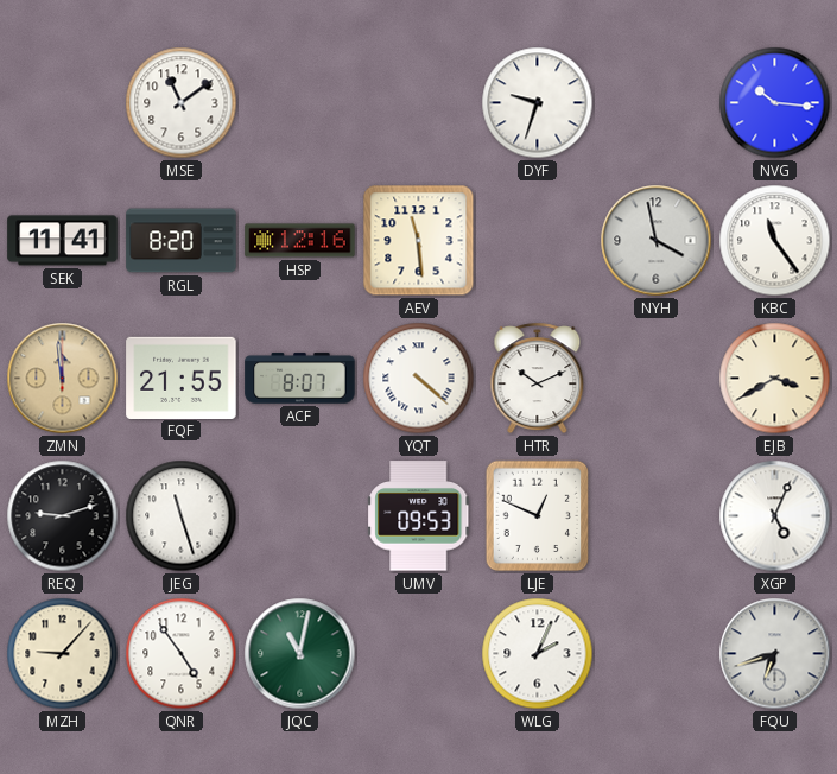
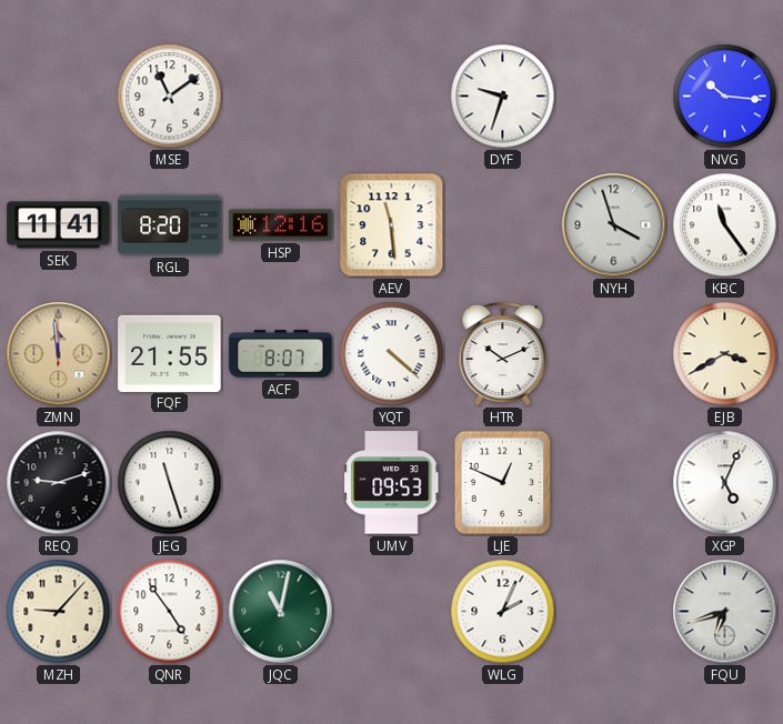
NYH: 3:58 -> 3:57 (614, 225)
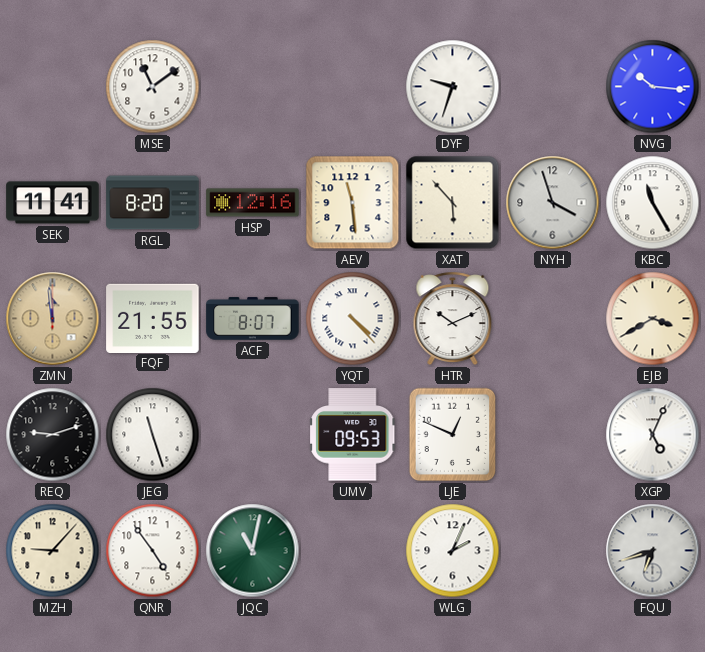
XAT: none -> 5:53 (453, 203)
KBC: 11:24 -> 11:25 (653, 203)
YQT: 4:22 -> 4:23 (353, 319)
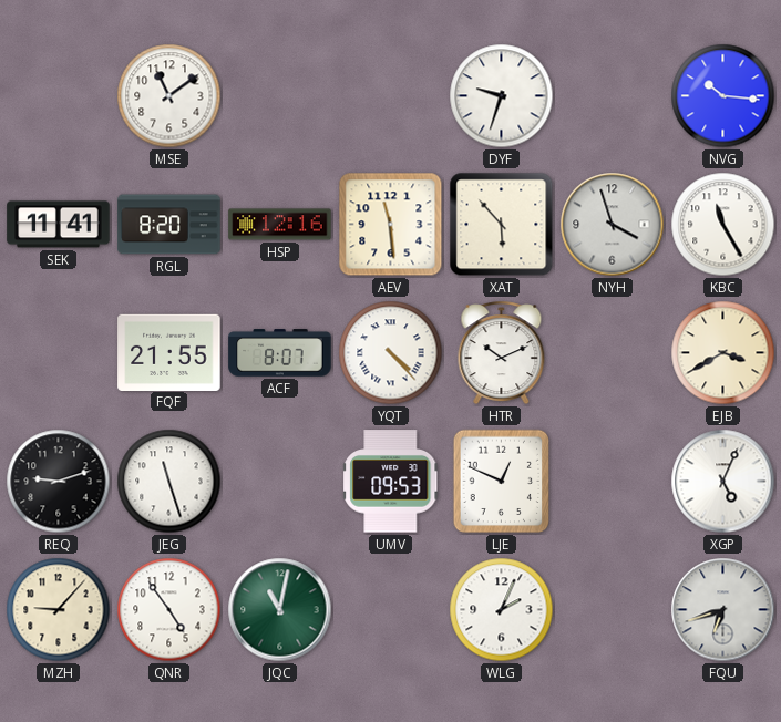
ZMN: 11:59 -> none (53, 319)
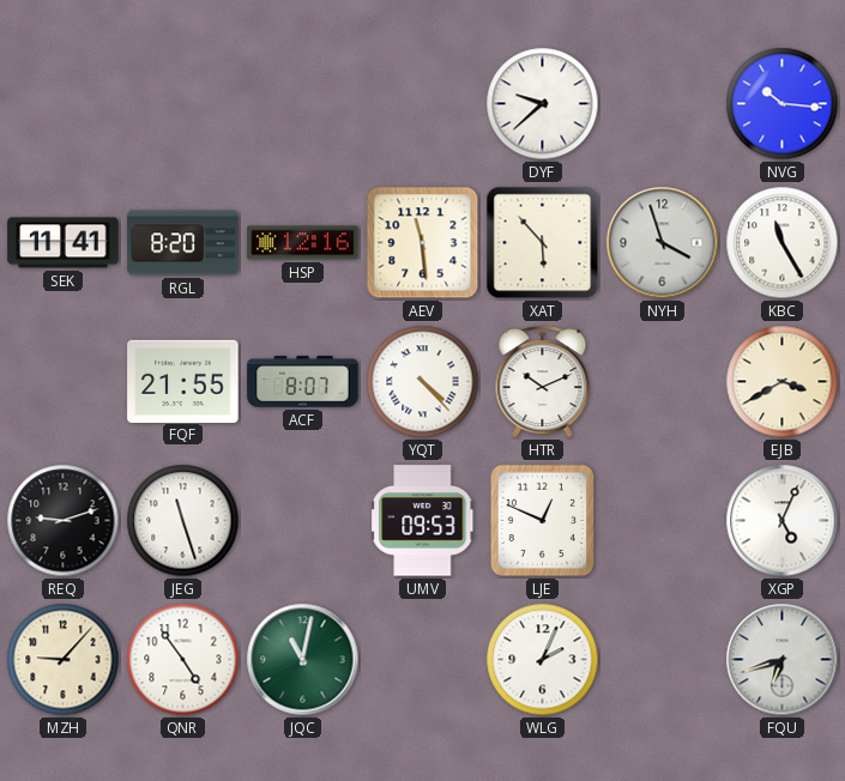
MSE: 11:09 -> none (169, 96)
DYF: 9:33 -> 9:38 (543, 104)
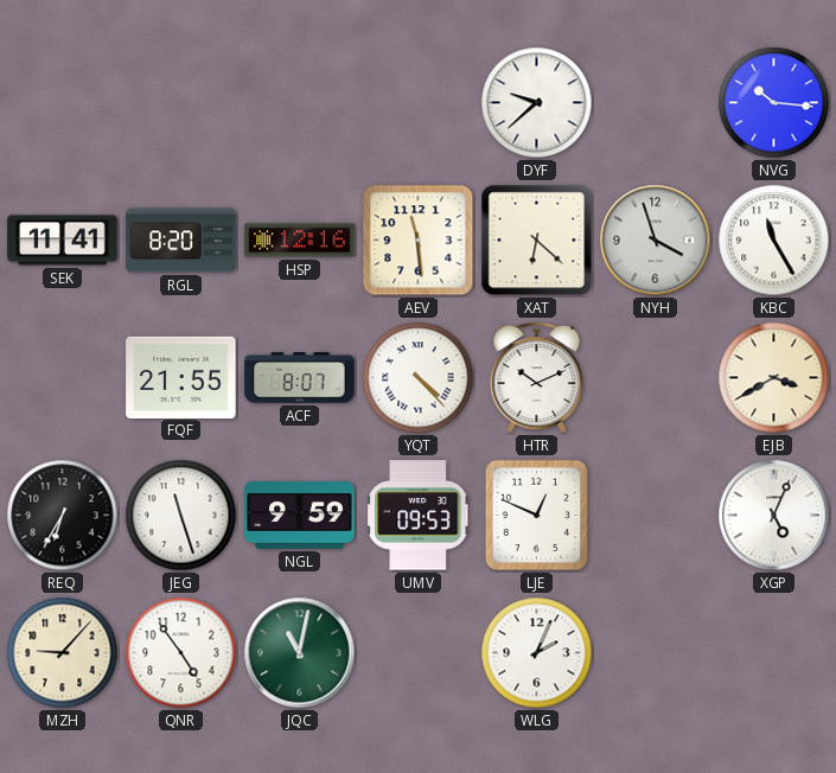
XAT: 5:53 -> 6:22 (537, 241)
REQ: 9:12 -> 6:35 (63, 516)
NGL: none -> 9:59 (300, 516)
FQU: 6:42 -> none (783, 660)
